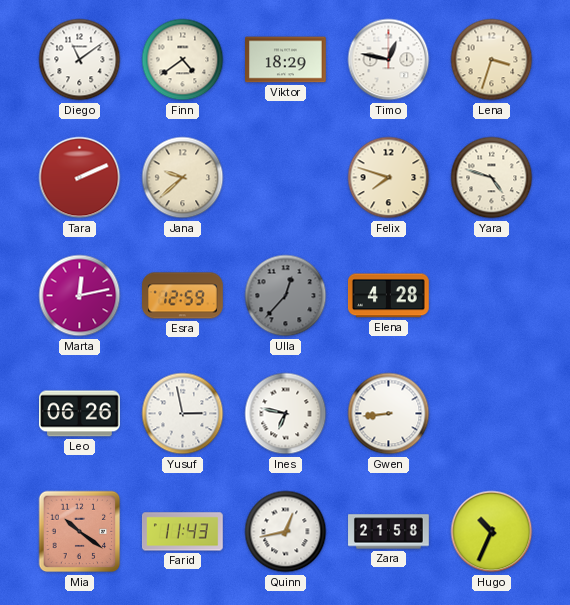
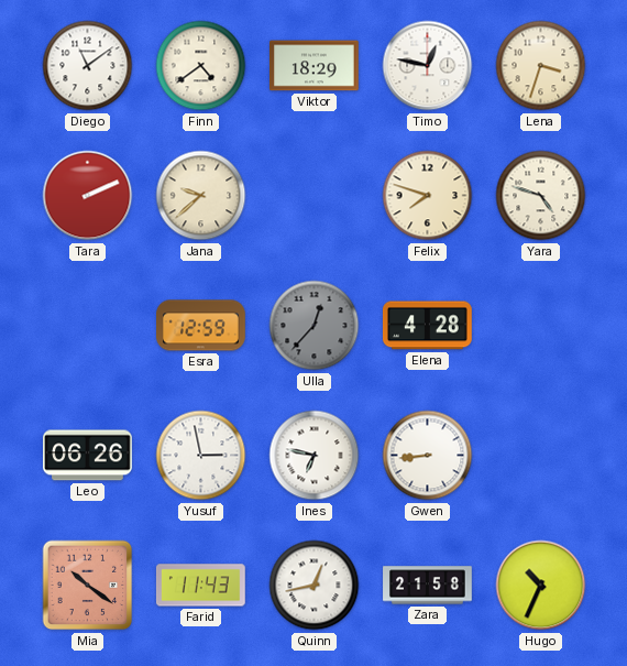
Marta: 12:13 -> none (80, 296)
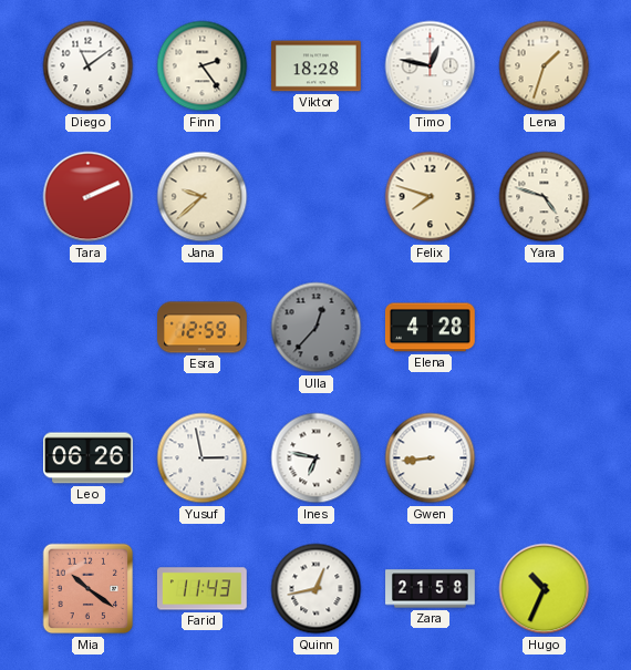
Finn: 4:39 -> 2:24 (203, 66)
Viktor: 18:29 -> 18:28 (317, 66)
Lena: 3:33 -> 1:33 (545, 66)
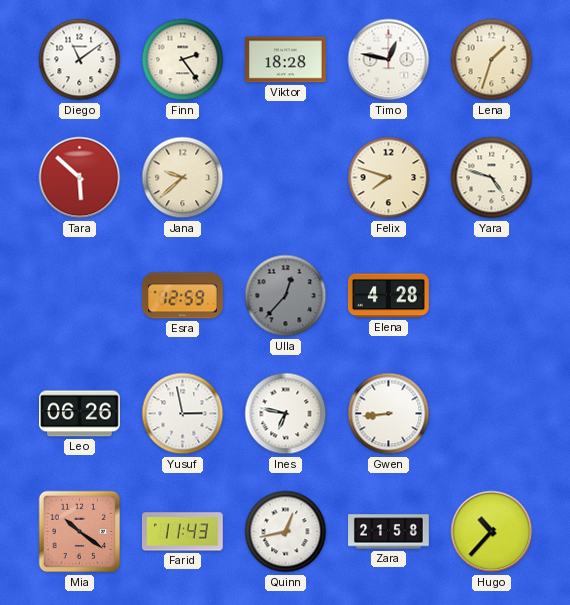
Tara: 2:11 -> 5:52 (80, 178)
Hugo: 10:34 -> 10:37 (492, 532)
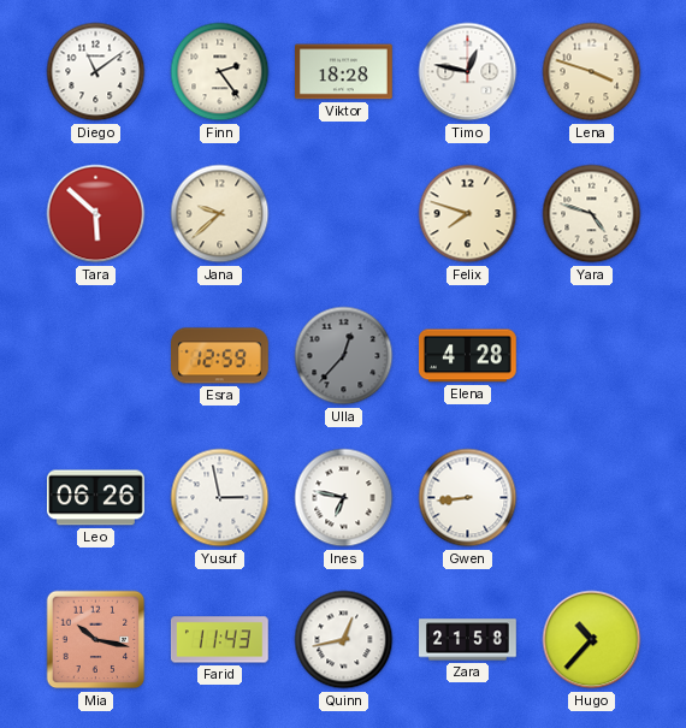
Lena: 1:33 -> 3:48 (592, 72)
Mia: 10:21 -> 10:17 (96, 640)
